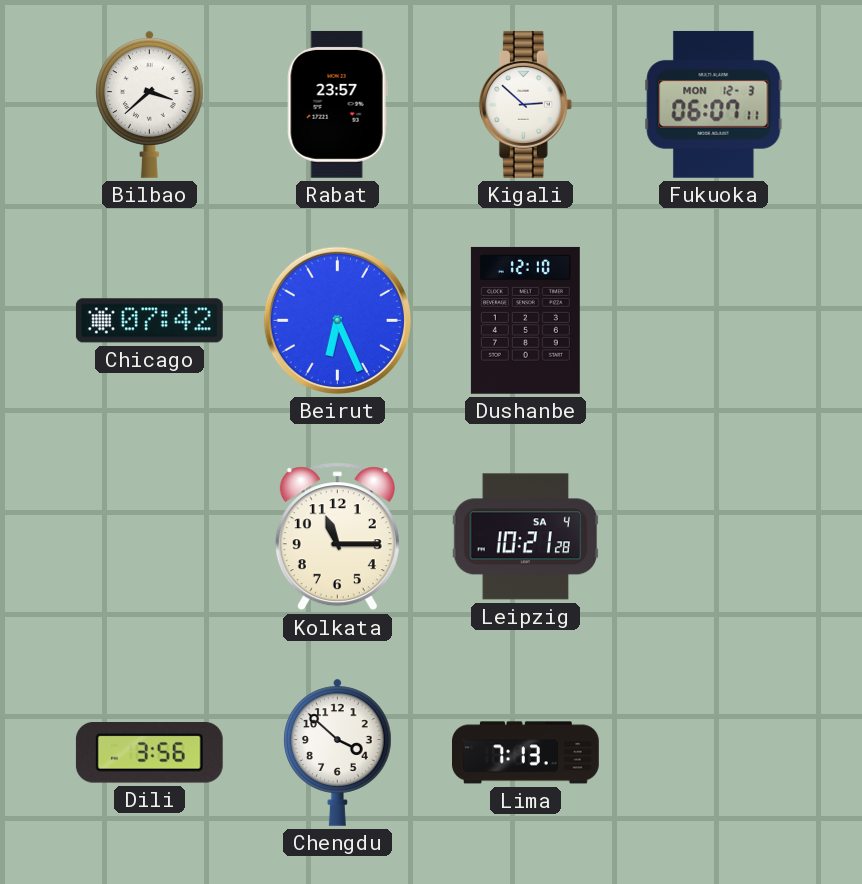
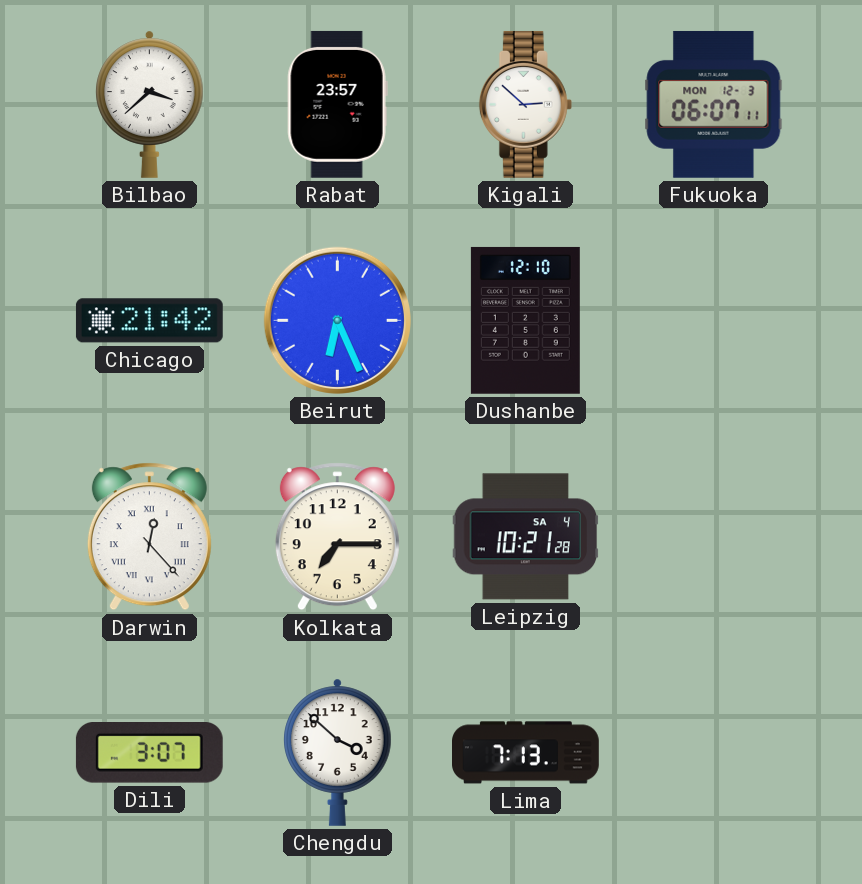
Chicago: 07:42 -> 21:42 (149, 321)
Darwin: none -> 12:23 (149, 537)
Kolkata: 11:15 -> 7:15 (337, 537)
Dili: 3:56 -> 3:07 (149, 753)
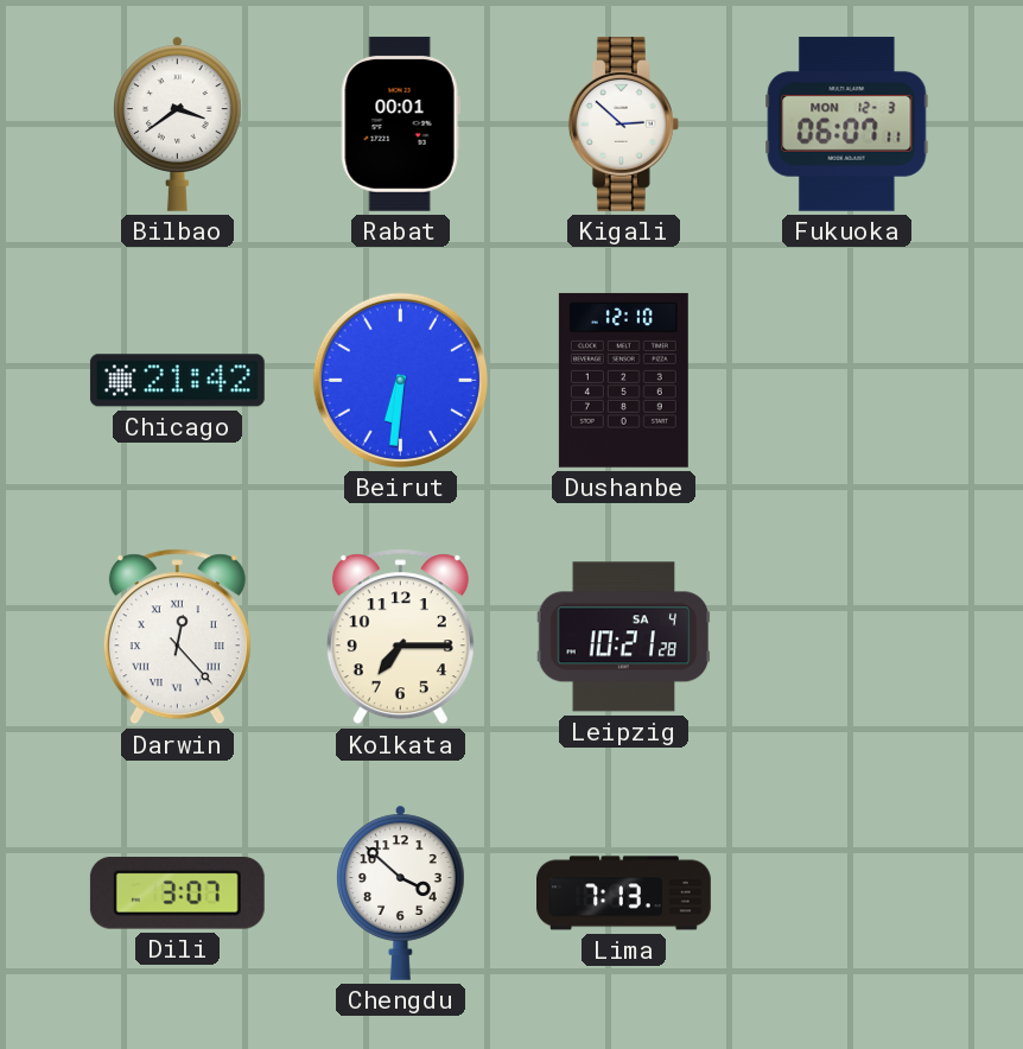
Bilbao: 3:38 -> 3:39 (178, 123)
Rabat: 23:57 -> 00:01 (400, 123)
Beirut: 6:26 -> 6:31 (400, 380)
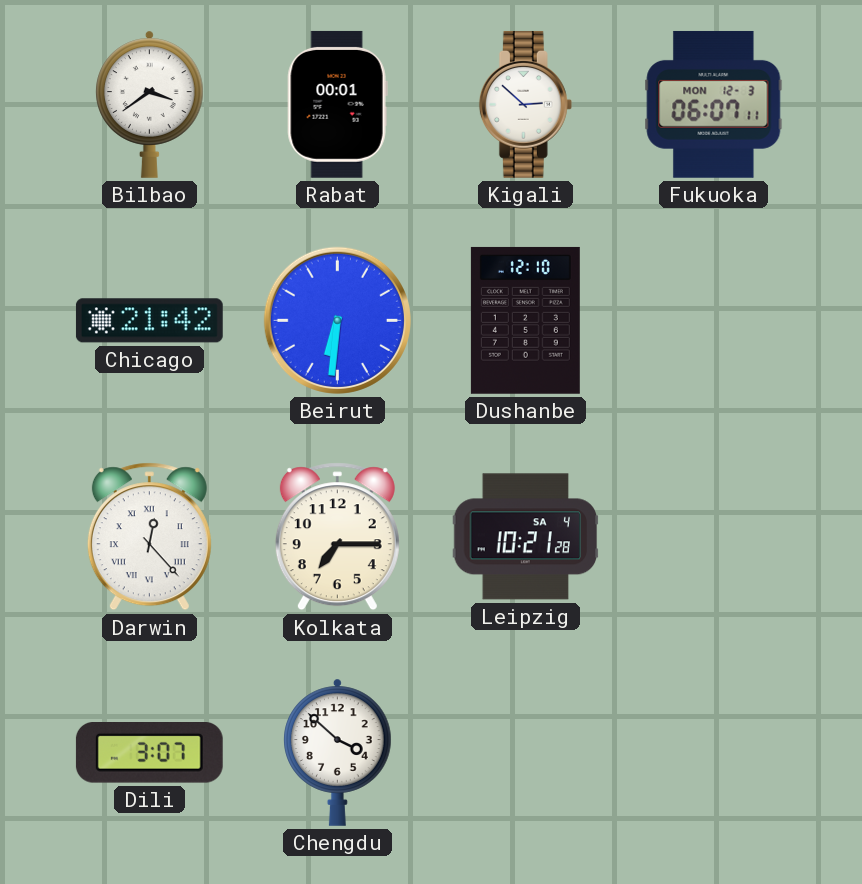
Lima: 7:13 -> none (624, 894)
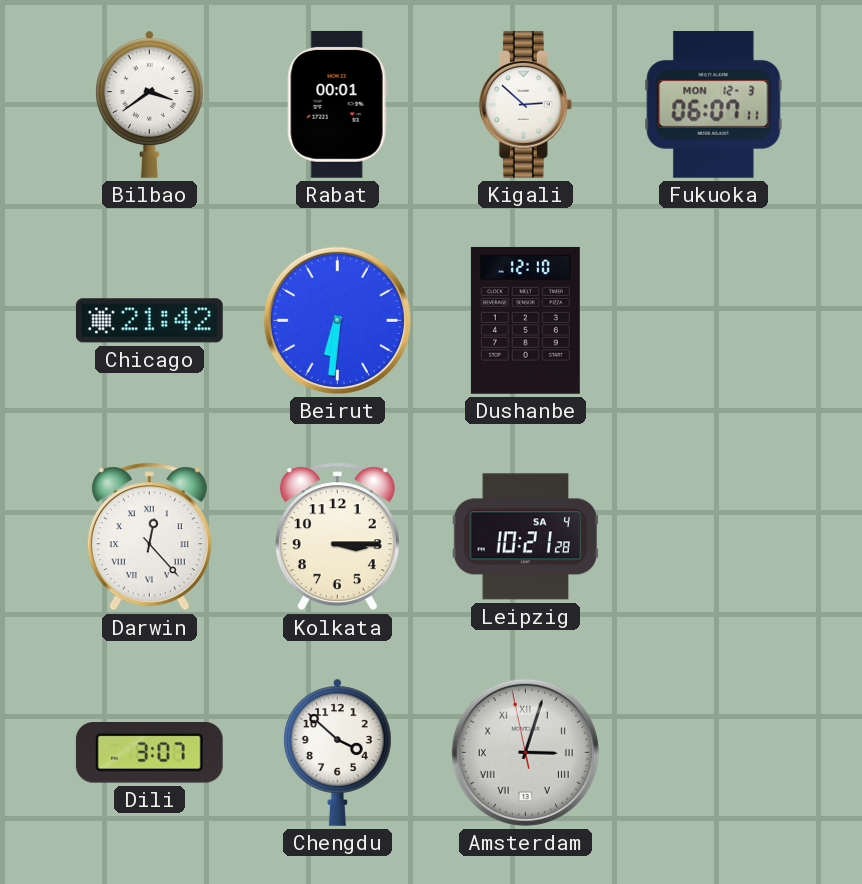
Kolkata: 7:15 -> 3:15 (337, 537)
Amsterdam: none -> 3:02 (525, 752)
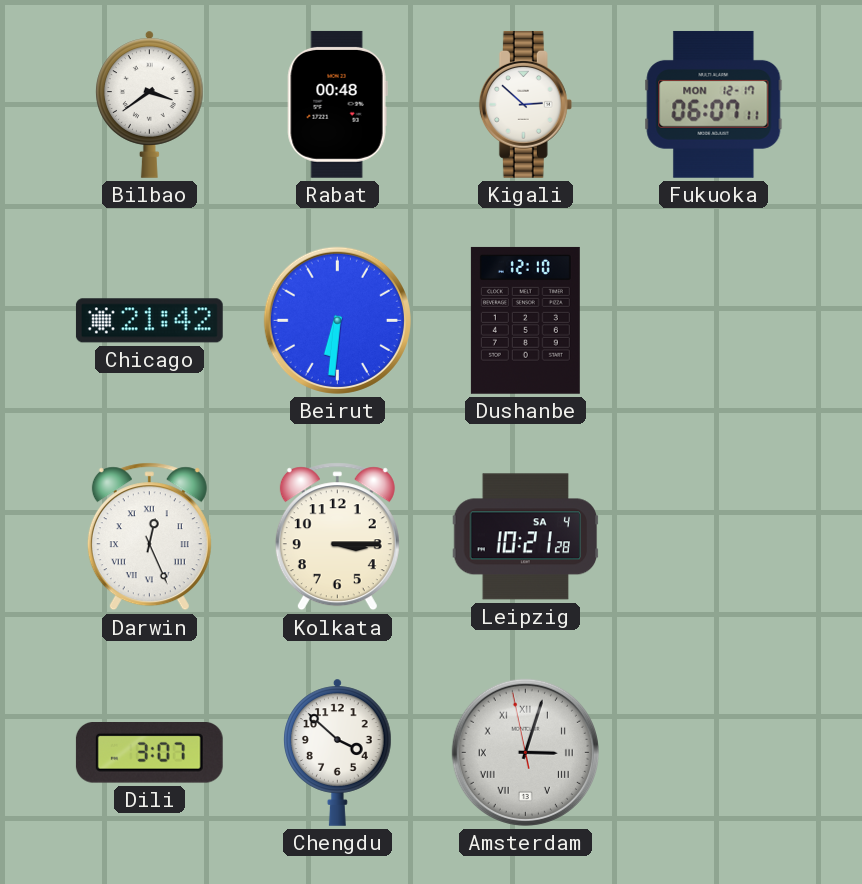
Rabat: 00:01 -> 00:48 (337, 104)
Fukuoka date: MON 12-3 -> MON 12-17 (714, 104)
Darwin: 12:23 -> 12:26 (149, 537)
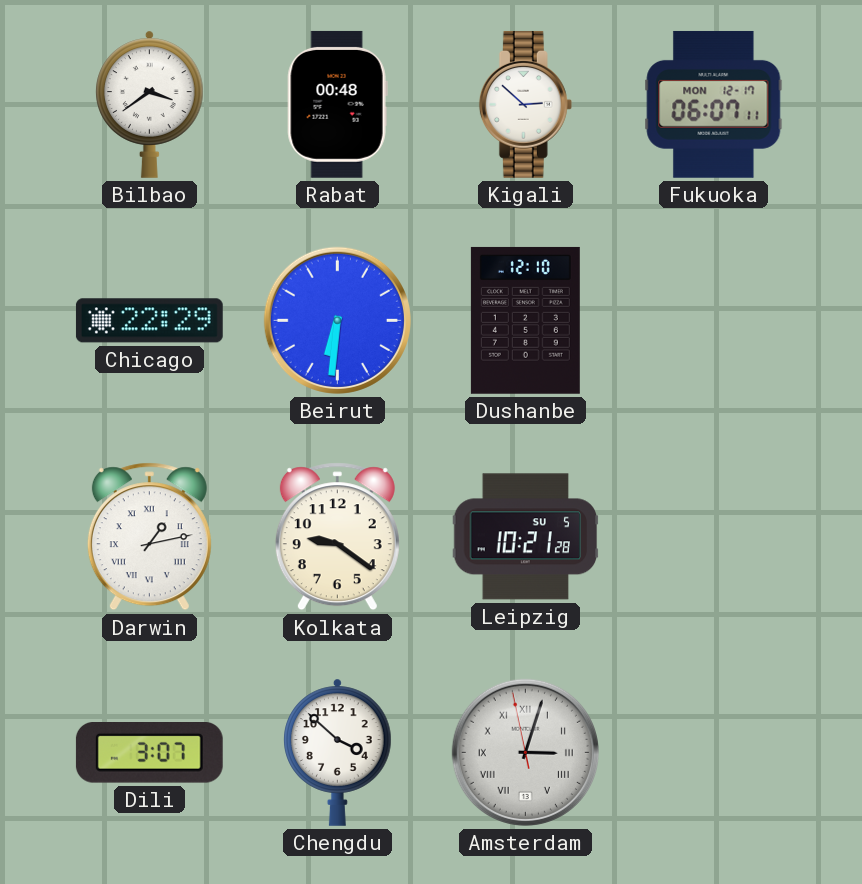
Chicago: 21:42 -> 22:29 (149, 321)
Darwin: 12:26 -> 1:13 (149, 537)
Kolkata: 3:15 -> 9:21 (337, 537)
Leipzig date: SA 4 -> SU 5 (526, 537)
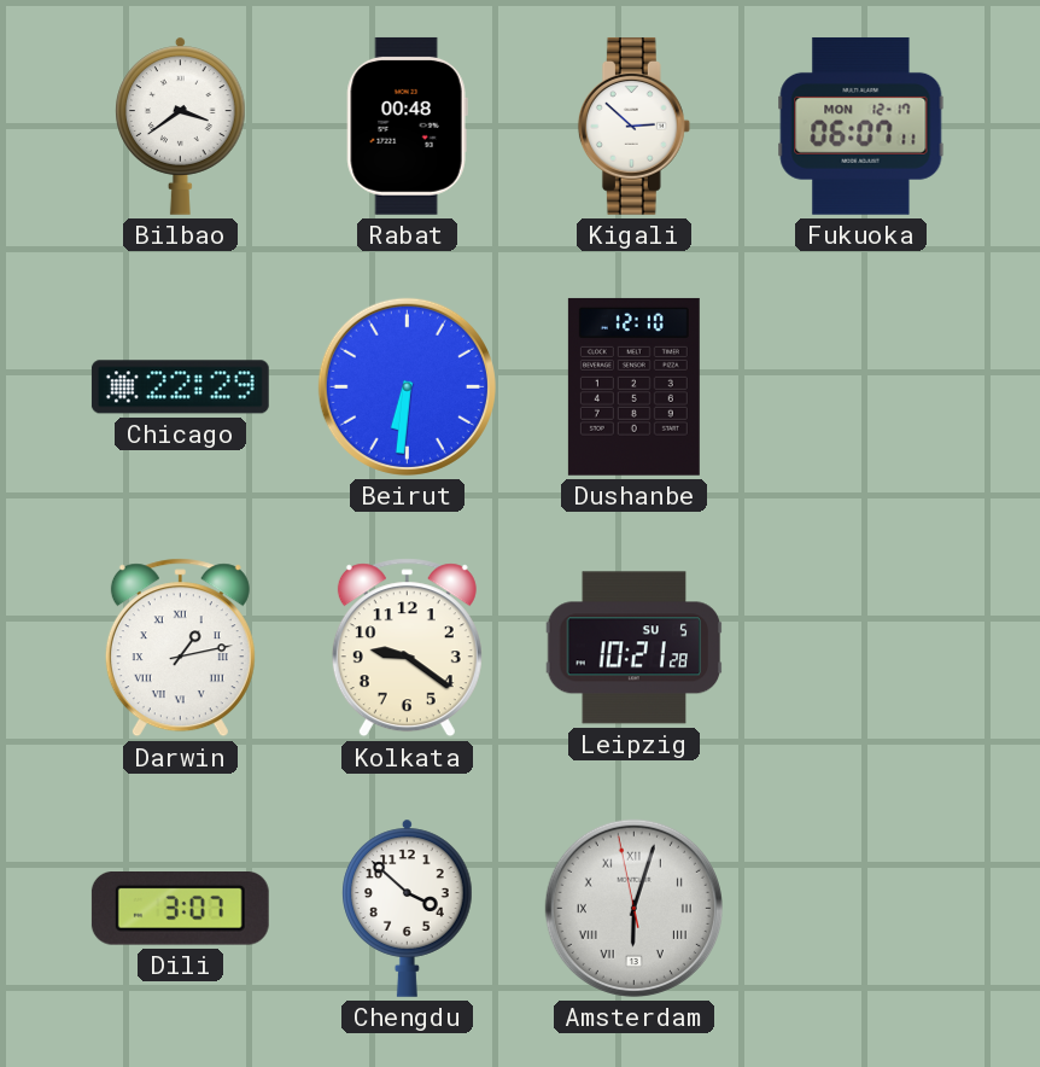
Amsterdam: 3:02 -> 6:02 (633, 908)
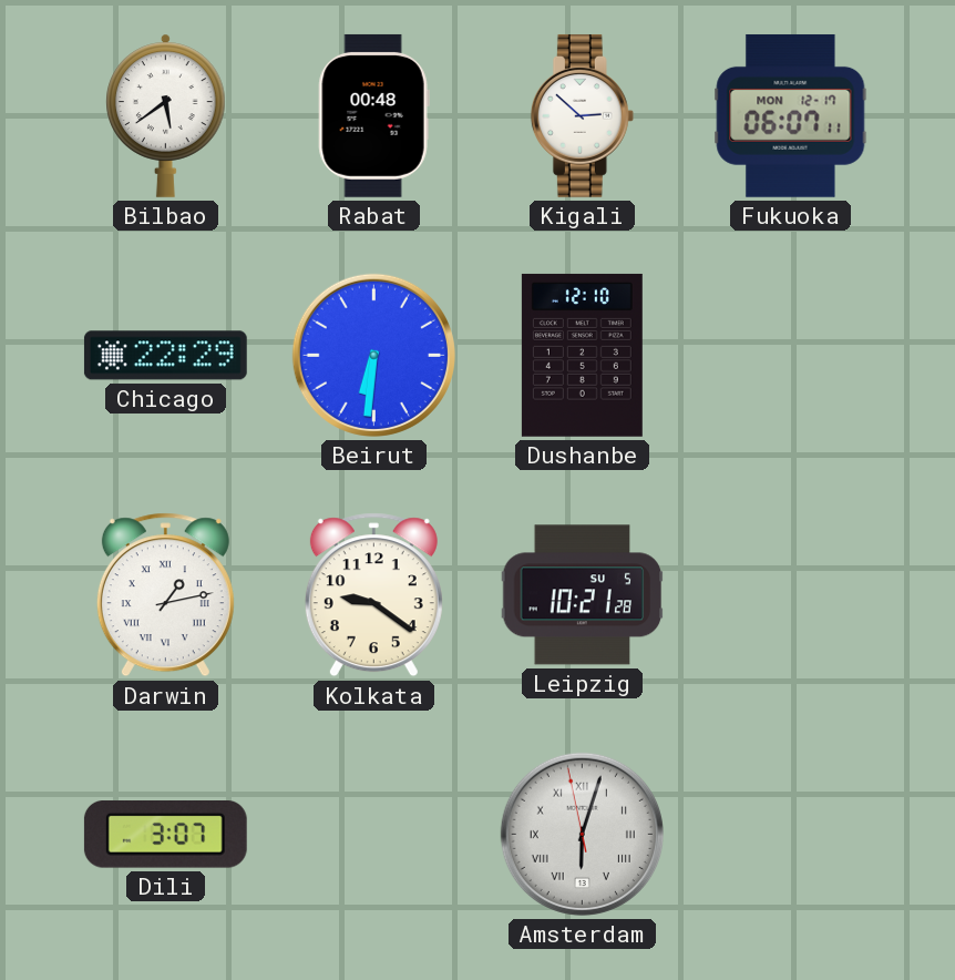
Bilbao: 3:39 -> 5:39 (166, 115)
Chengdu: 3:52 -> none (408, 908)
